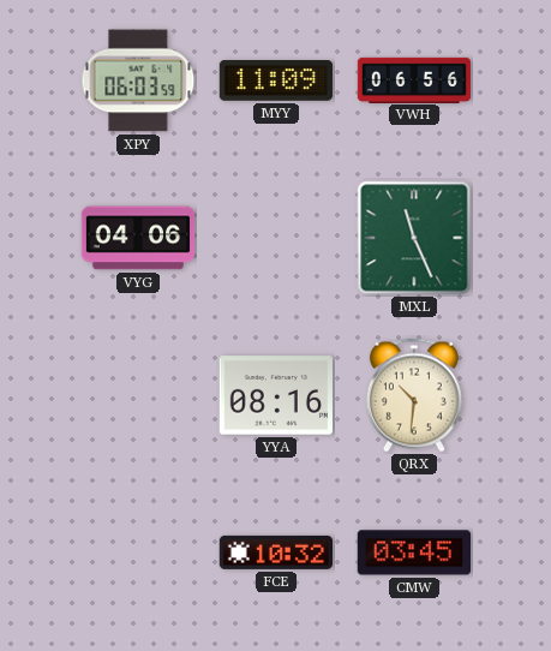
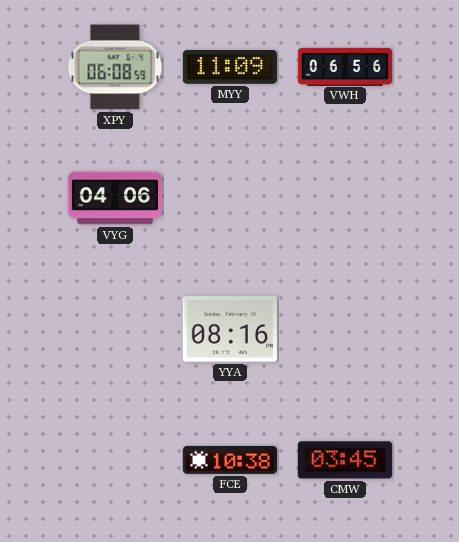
XPY: 06:03 -> 06:08 (115, 67)
MXL: 11:26 -> none (414, 238)
QRX: 10:31 -> none (414, 395)
FCE: 10:32 -> 10:38 (229, 460)
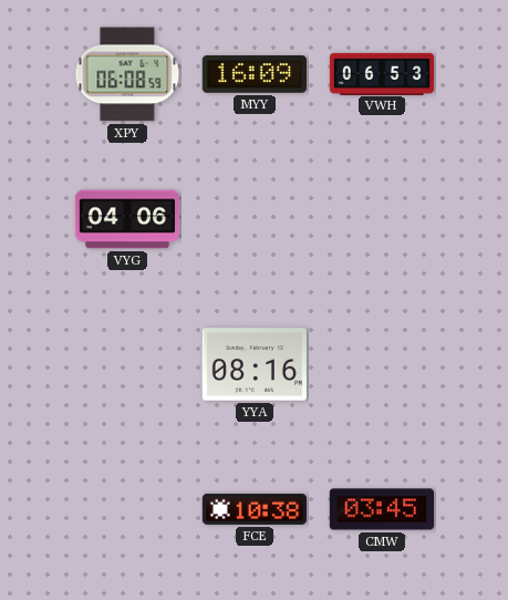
MYY: 11:09 -> 16:09 (255, 75)
VWH: 06:56 -> 06:53 (382, 73)
